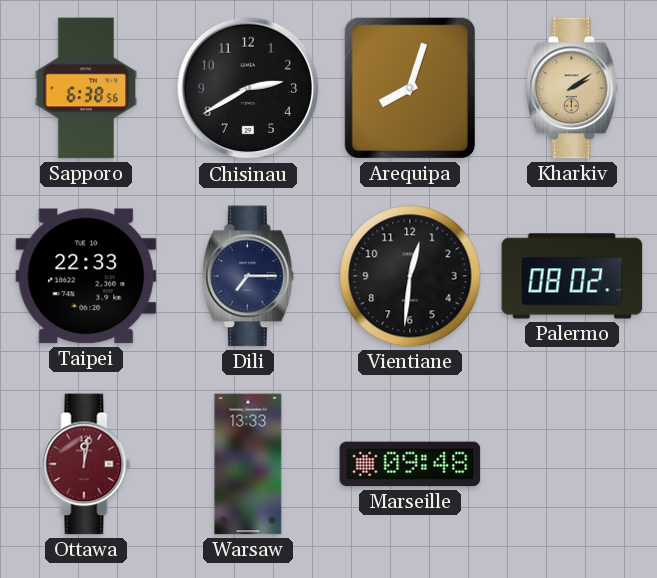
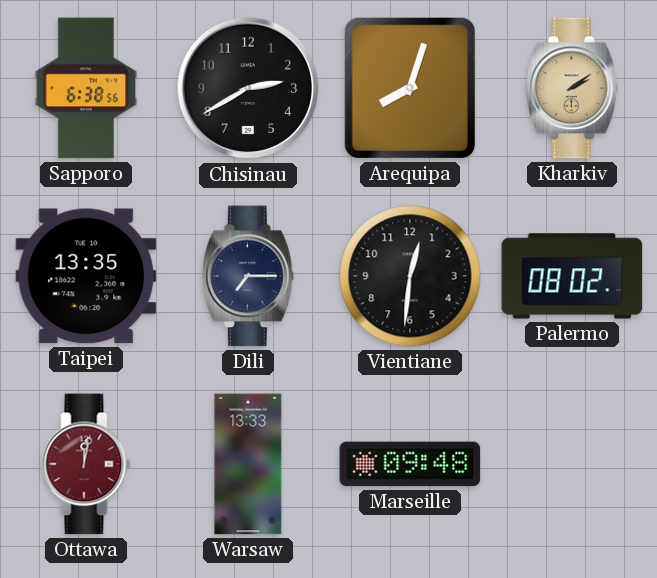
Taipei: 22:33 -> 13:35 (86, 276)
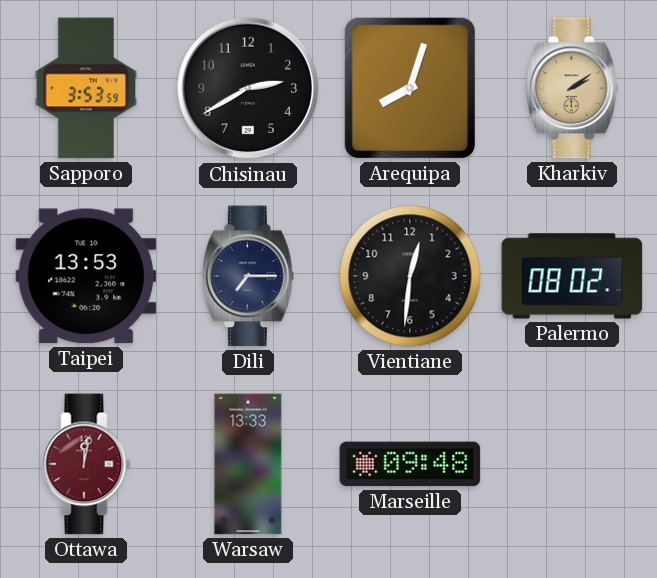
Sapporo: 6:38 -> 3:53 (86, 88)
Taipei: 13:35 -> 13:53 (86, 276)
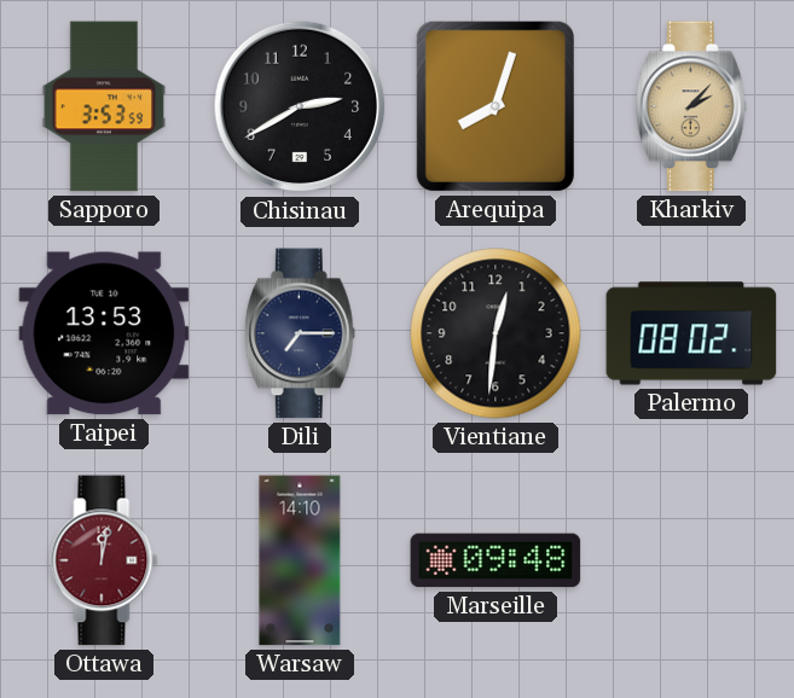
Kharkiv: 2:09 -> 2:07 (691, 106)
Warsaw: 13:33 -> 14:10 (300, 560)
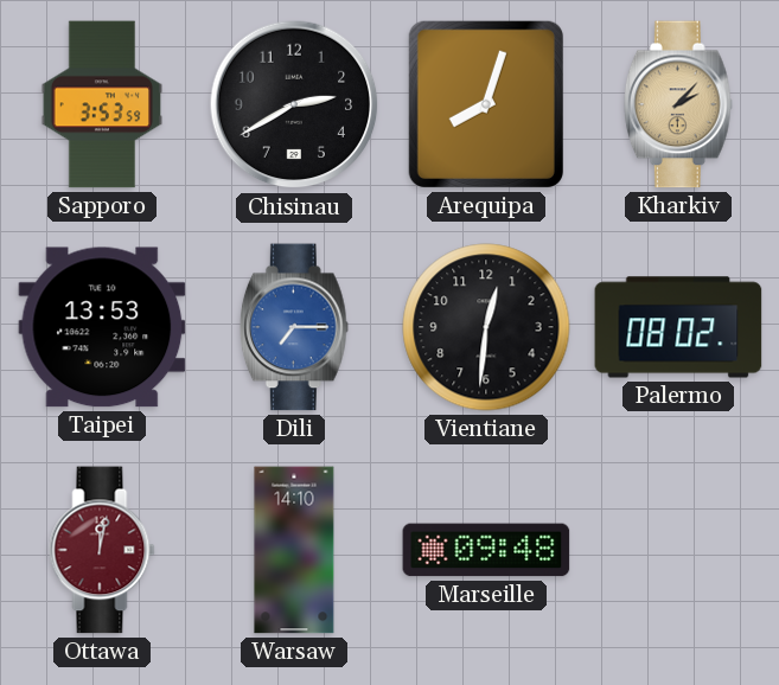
Dili dial: navy -> blue (294, 327)
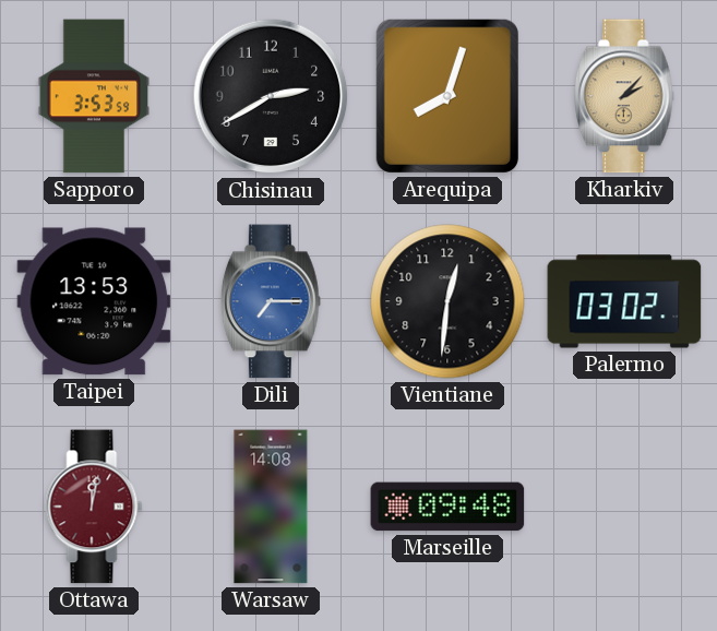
Palermo: 08:02 -> 03:02 (624, 301)
Warsaw: 14:10 -> 14:08 (271, 507)
